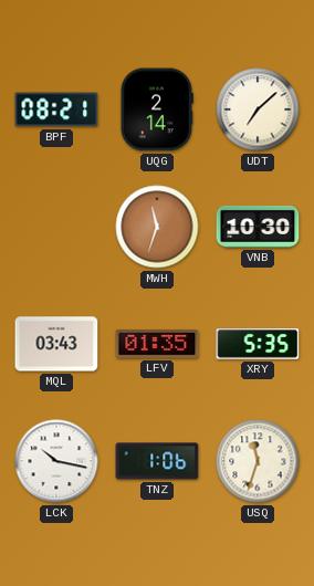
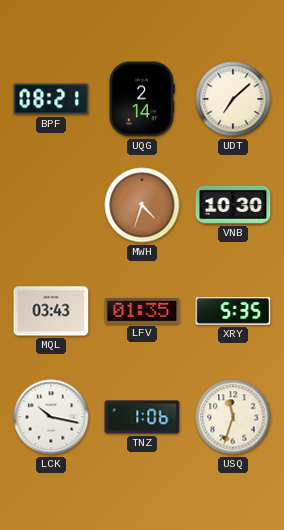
MWH: 11:33 -> 4:33 (142, 205)
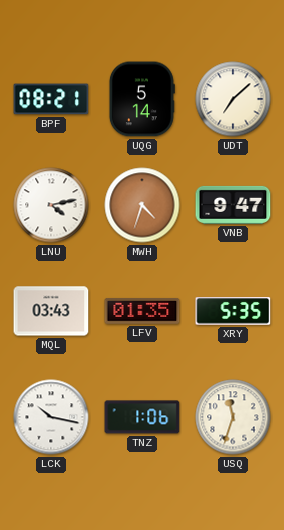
UQG: 2:14 -> 5:14 (141, 99)
LNU: none -> 4:13 (51, 205)
VNB: 10:30 -> 9:47 (233, 205)
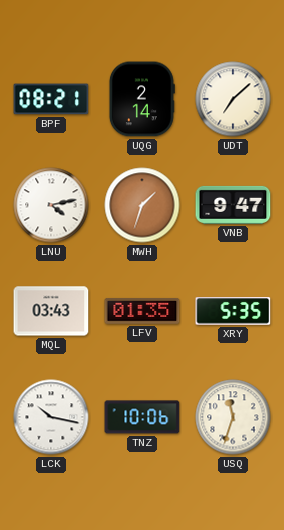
UQG: 5:14 -> 2:14 (141, 99)
MWH: 4:33 -> 1:33 (142, 205)
TNZ: 1:06 -> 10:06 (142, 417)
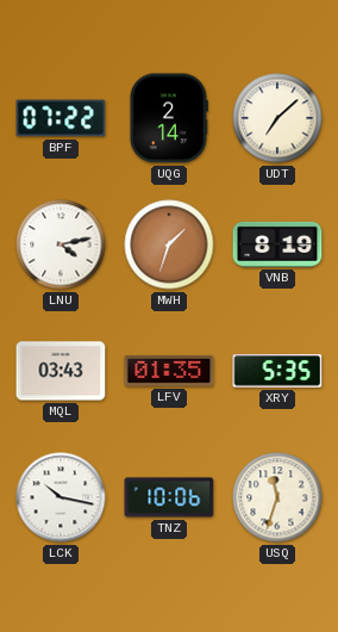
BPF: 08:21 -> 07:22 (61, 118)
VNB: 9:47 -> 8:19 (277, 244)
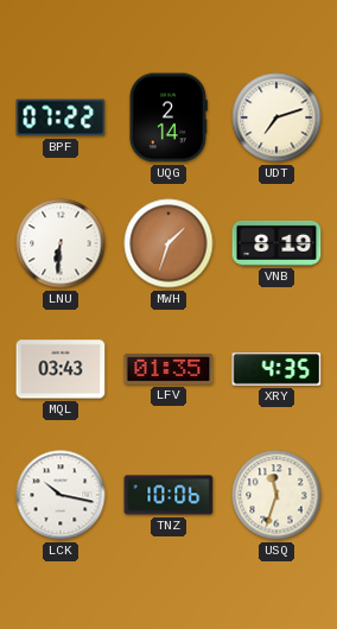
UDT: 7:08 -> 7:12 (276, 117)
LNU: 4:13 -> 6:31 (61, 243)
XRY: 5:35 -> 4:35 (276, 369)
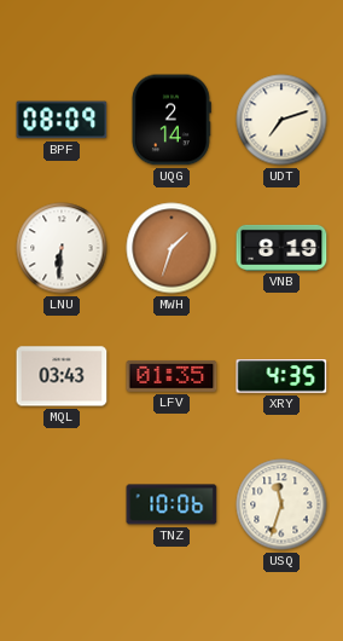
BPF: 07:22 -> 08:09 (62, 120)
LCK: 10:17 -> none (61, 495)
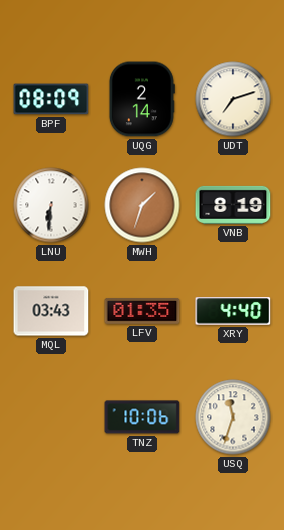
XRY: 4:35 -> 4:40 (233, 311)
